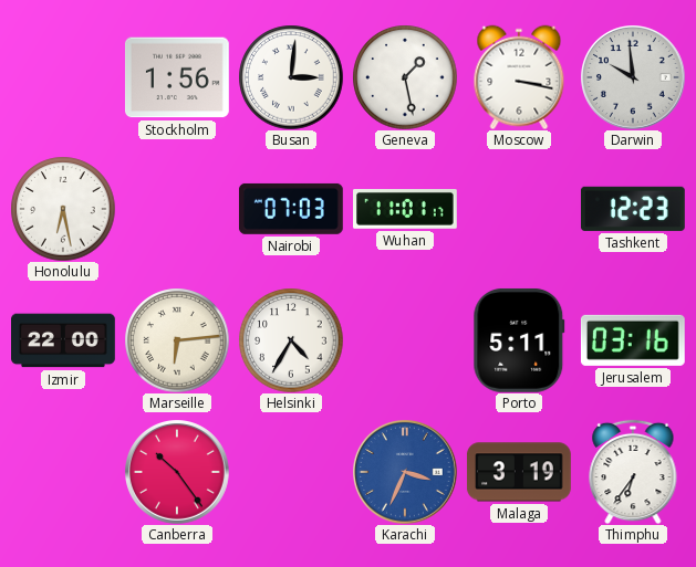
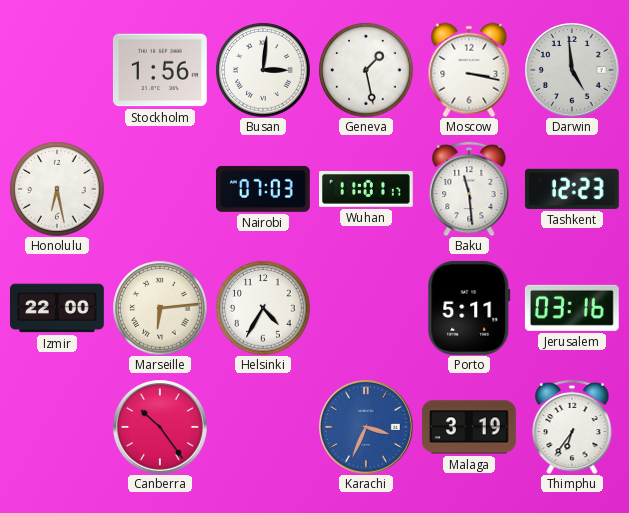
Darwin: 9:59 -> 4:59 (572, 70)
Baku: none -> 11:29 (469, 189)
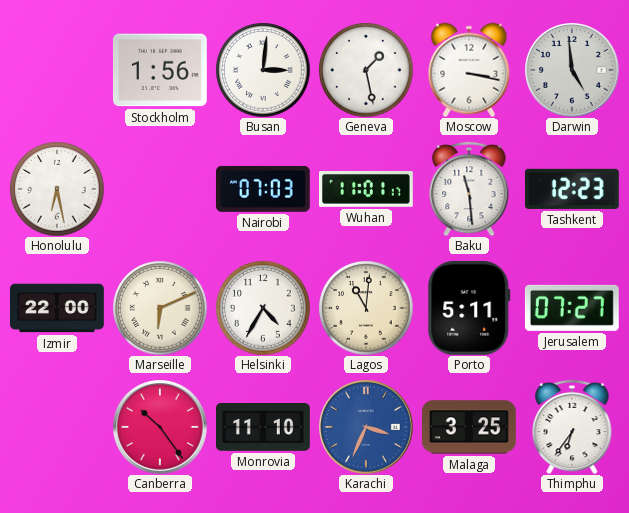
Marseille: 6:14 -> 6:11 (160, 308)
Lagos: none -> 11:01 (366, 308)
Jerusalem: 03:16 -> 07:27 (572, 308)
Monrovia: none -> 11:10 (264, 428)
Malaga: 3:19 -> 3:25 (469, 427)
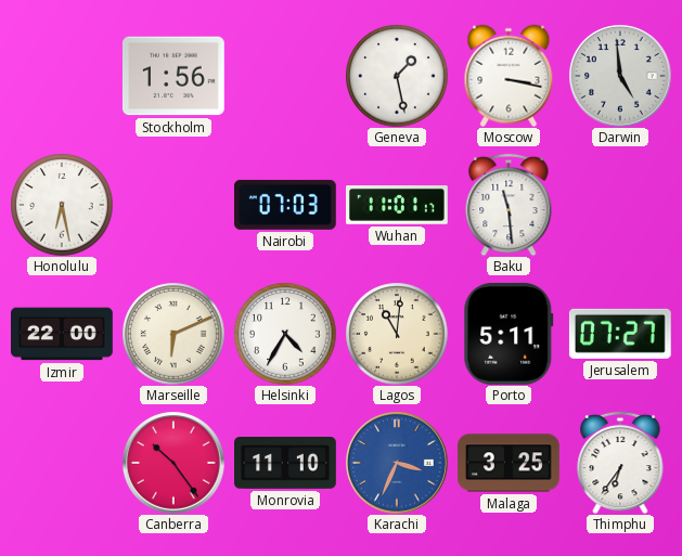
Busan: 3:01 -> none (263, 70)
Tashkent: 12:23 -> none (572, 189)
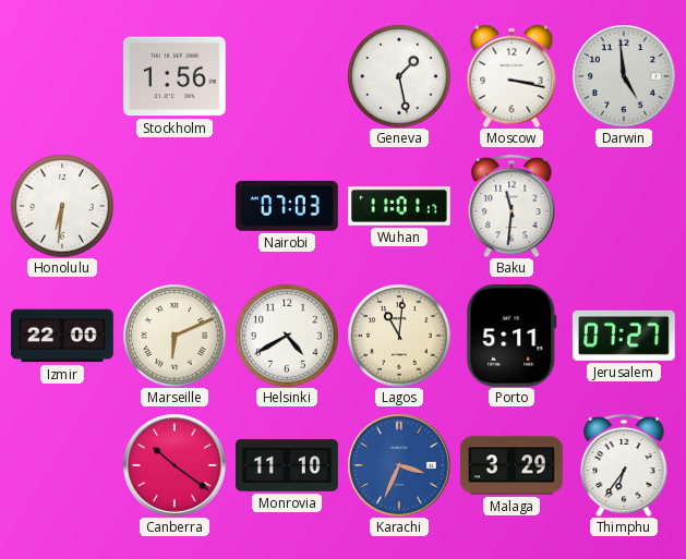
Honolulu: 6:28 -> 6:31 (62, 206)
Baku: 11:29 -> 11:31 (512, 206)
Helsinki: 4:35 -> 4:40 (287, 336)
Canberra: 10:24 -> 10:21 (174, 465)
Malaga: 3:25 -> 3:29 (512, 465)
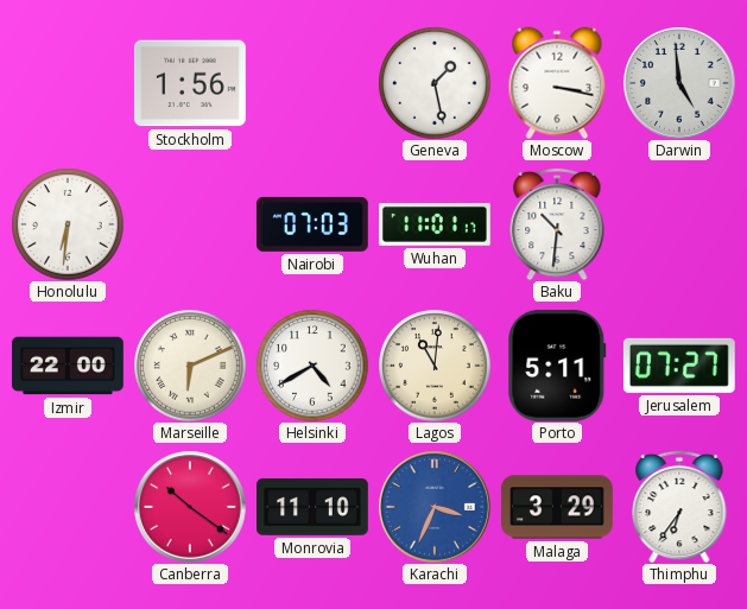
Baku: 11:31 -> 10:31 (557, 224)
